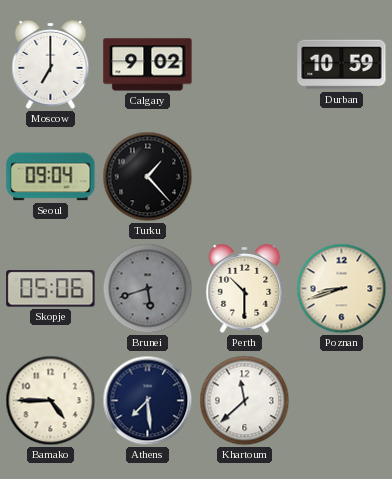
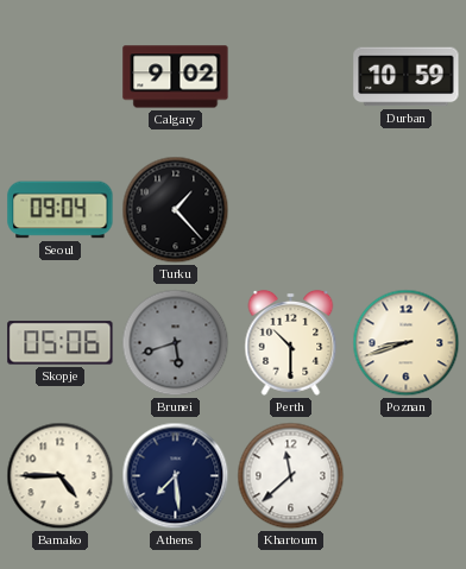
Moscow: 7:00 -> none (51, 65)
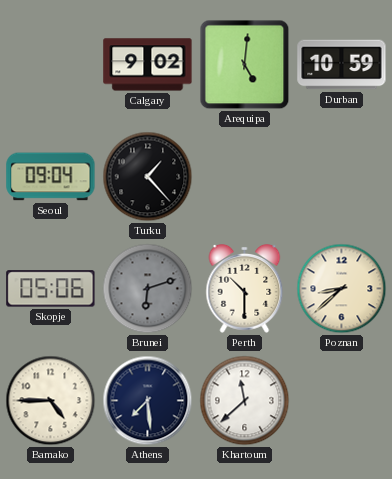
Arequipa: none -> 5:01 (245, 65)
Brunei: 5:42 -> 6:12 (148, 289)
Poznan: 8:42 -> 8:38 (342, 289)
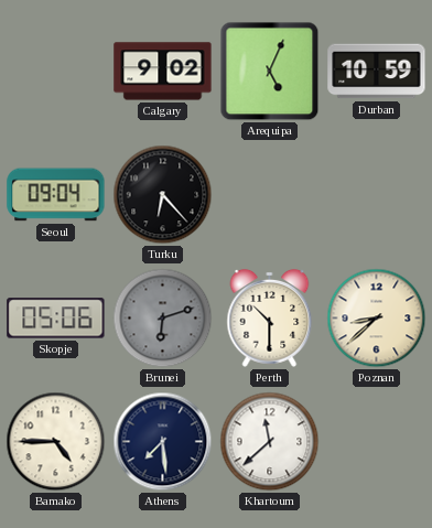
Arequipa: 5:01 -> 5:04 (270, 72)
Turku: 1:23 -> 6:23 (163, 195)
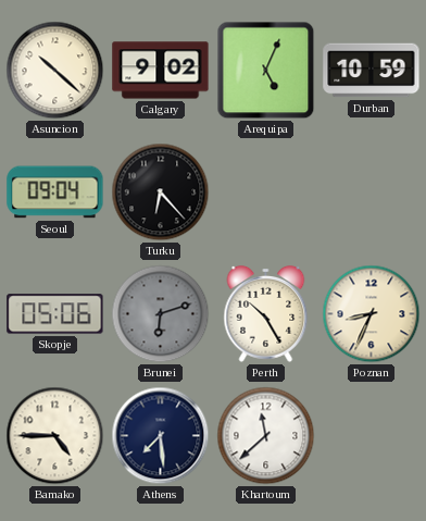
Asuncion: none -> 10:22 (55, 71)
Perth: 10:30 -> 10:25 (266, 314)
Poznan: 8:38 -> 8:34 (372, 314)
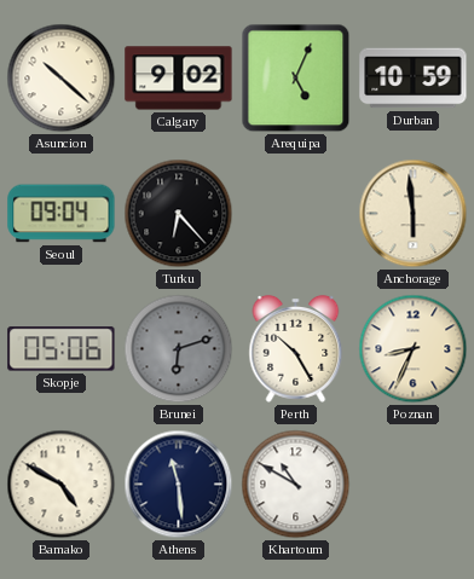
Anchorage: none -> 5:59 (414, 214)
Bamako: 4:45 -> 4:50 (62, 485)
Athens: 7:29 -> 11:29 (179, 485)
Khartoum: 11:38 -> 10:50 (296, 485)
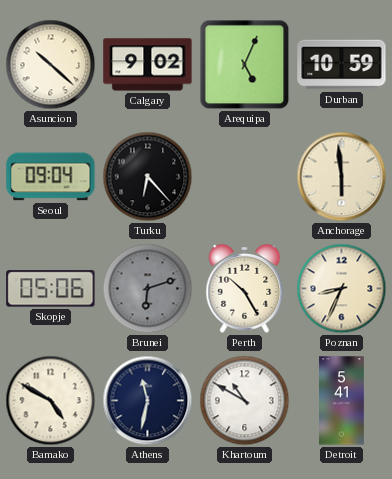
Athens: 11:29 -> 11:32 (148, 401)
Detroit: none -> 5:41 (342, 401)
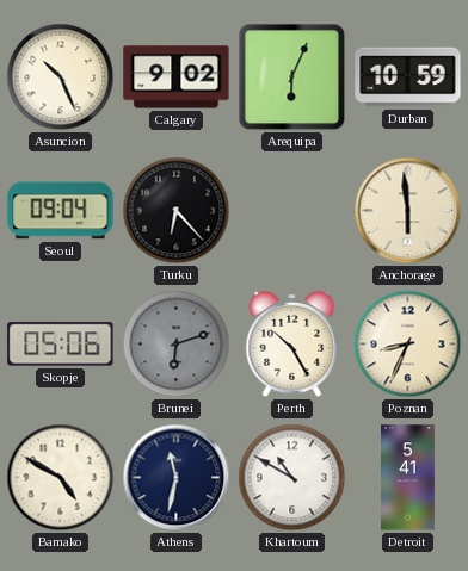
Asuncion: 10:22 -> 10:26 (61, 77)
Arequipa: 5:04 -> 6:04 (292, 77)
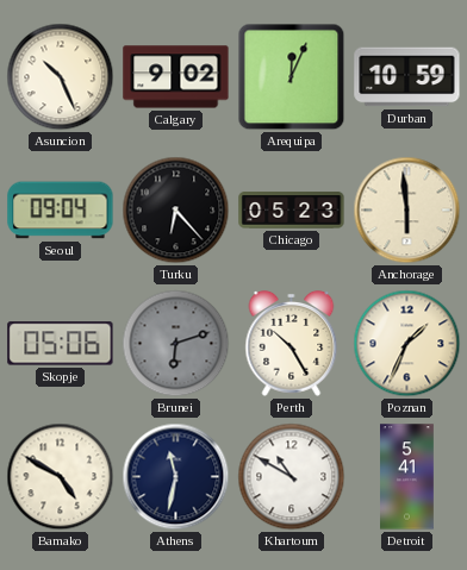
Arequipa: 6:04 -> 12:04 (292, 77)
Chicago: none -> 05:23 (292, 211)
Poznan: 8:34 -> 1:34 (407, 344)
